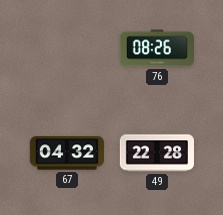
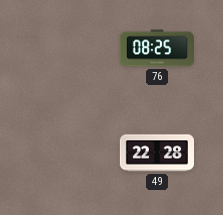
76: 08:26 -> 08:25 (156, 48)
67: 04:32 -> none (66, 153)
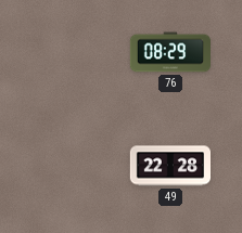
76: 08:25 -> 08:29 (169, 52)
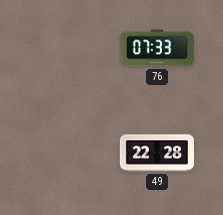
76: 08:29 -> 07:33 (156, 48)
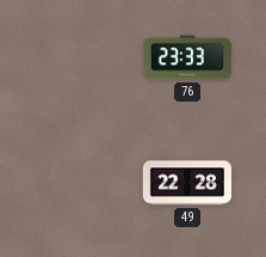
76: 07:33 -> 23:33 (186, 57)
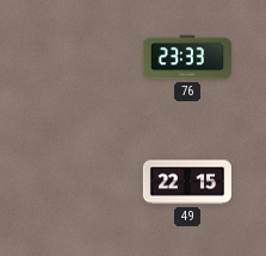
49: 22:28 -> 22:15 (186, 182)
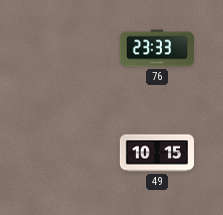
49: 22:15 -> 10:15 (156, 153)
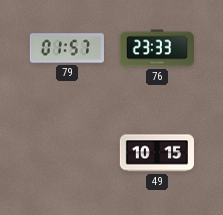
79: none -> 01:57 (66, 48)
